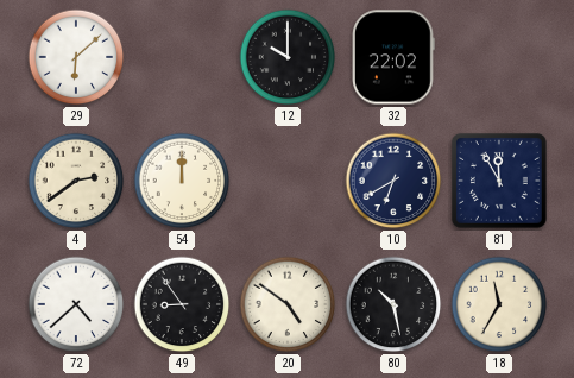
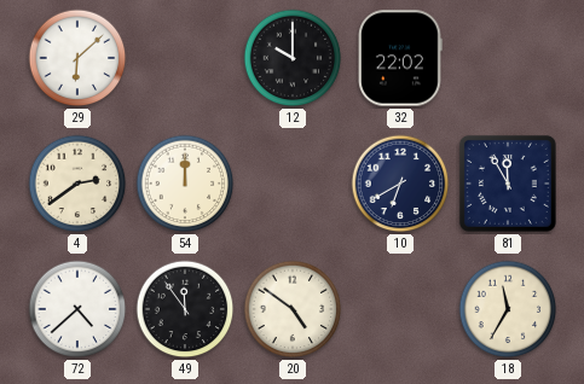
49: 8:54 -> 11:54 (185, 309)
80: 10:28 -> none (393, 304)
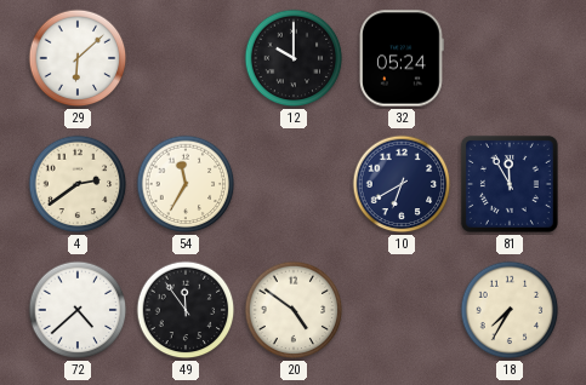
32: 22:02 -> 05:24 (403, 58)
54: 12:00 -> 11:35 (186, 184)
18: 11:35 -> 7:35 (510, 310)
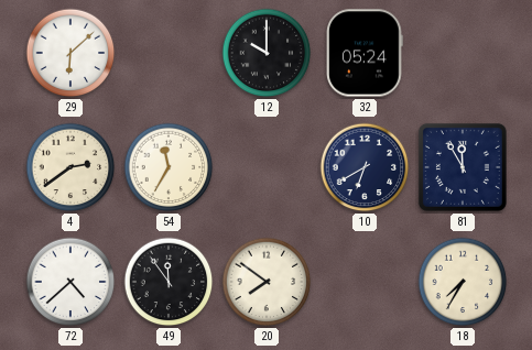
20: 4:51 -> 7:51 (267, 282)
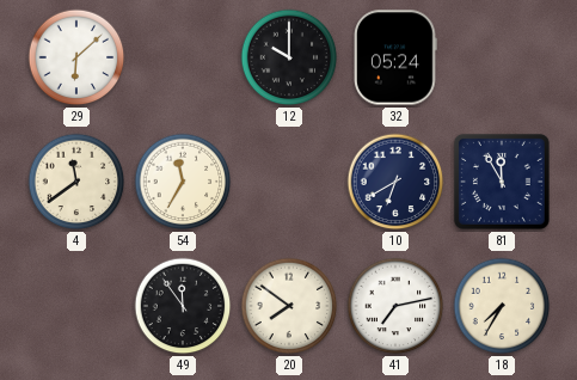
4: 2:39 -> 11:39 (76, 182)
72: 4:38 -> none (70, 282)
41: none -> 7:13 (395, 306)
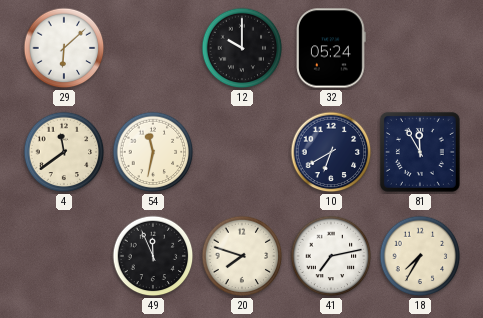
54: 11:35 -> 11:32 (153, 152)
49: 11:54 -> 11:56 (153, 256)
20: 7:51 -> 7:48 (242, 256)
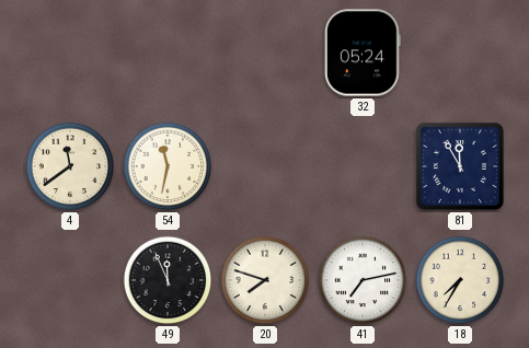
29: 6:08 -> none (64, 48)
12: 10:00 -> none (242, 48)
10: 6:40 -> none (331, 152)
